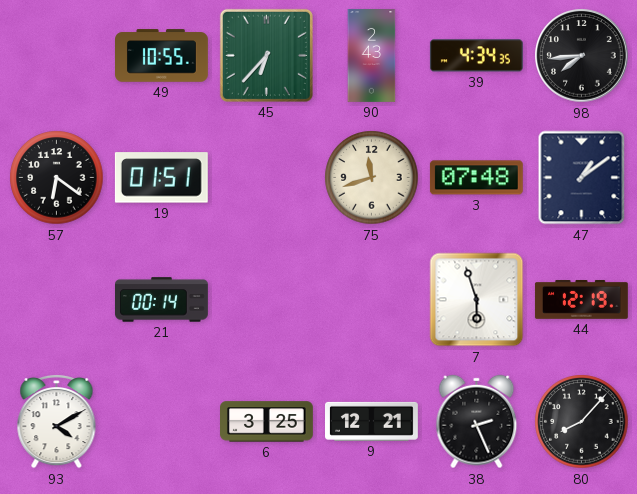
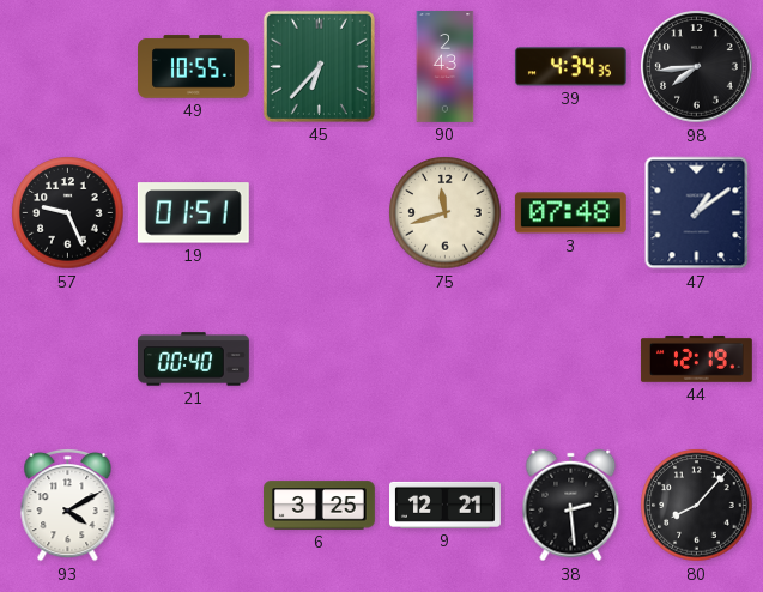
57: 6:21 -> 9:26 (68, 213)
21: 00:14 -> 00:40 (194, 360)
7: 5:57 -> none (477, 300)
38: 2:26 -> 2:29 (571, 506)
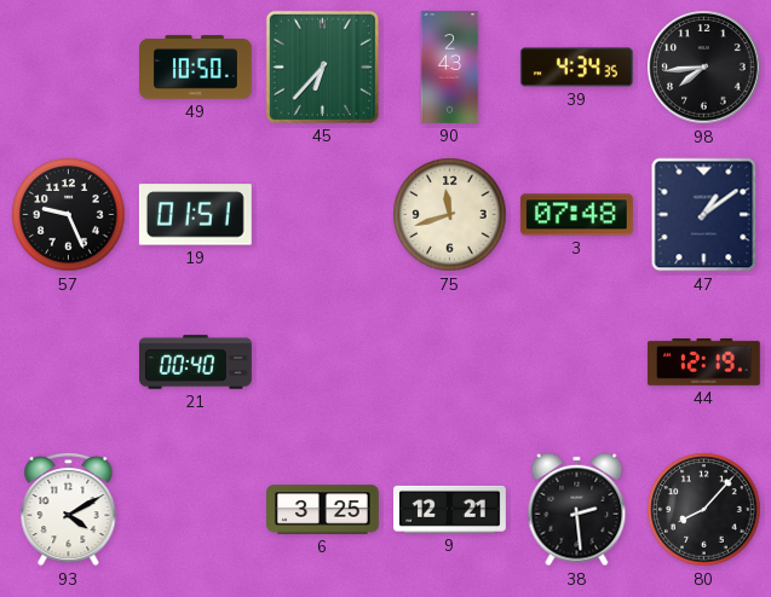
49: 10:55 -> 10:50 (196, 68)
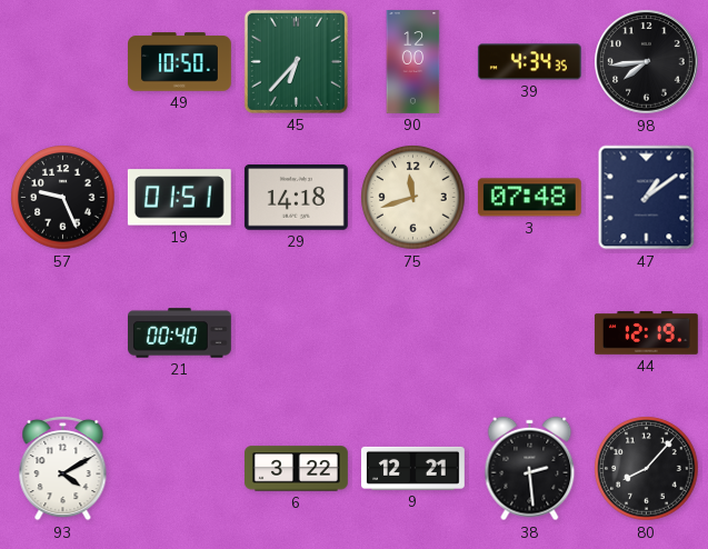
90: 2:43 -> 12:00 (413, 62)
29: none -> 14:18 (296, 198)
6: 3:25 -> 3:22 (297, 469)
